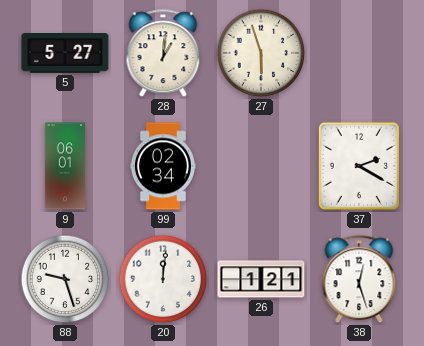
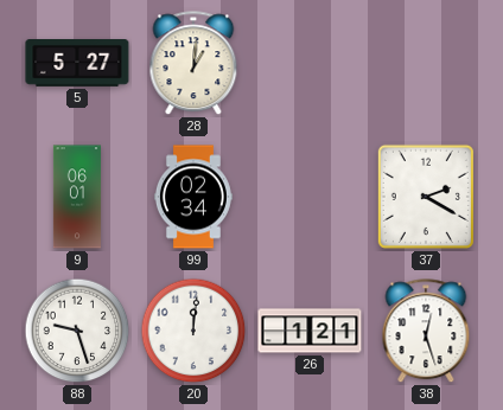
27: 5:57 -> none (261, 53)
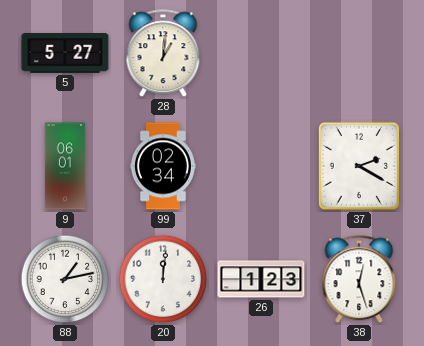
88: 9:27 -> 1:13 (65, 279)
26: 1:21 -> 1:23 (261, 279)
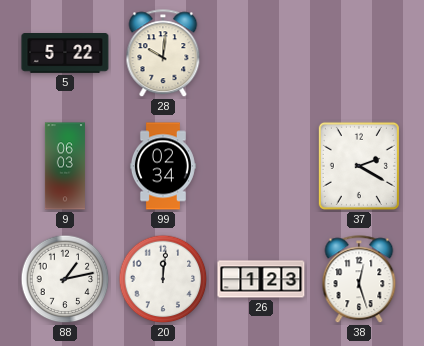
5: 5:27 -> 5:22 (65, 54)
28: 1:01 -> 10:01 (163, 54)
9: 06:01 -> 06:03 (65, 166)
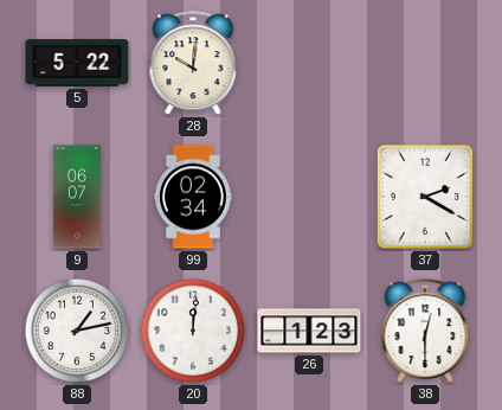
9: 06:03 -> 06:07 (77, 197)
38: 12:27 -> 12:30 (425, 332)
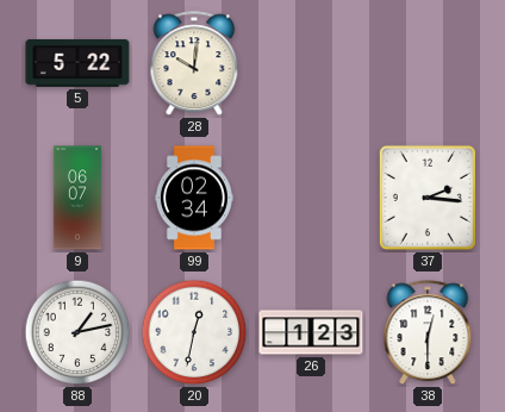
37: 2:20 -> 2:16 (428, 198)
20: 12:01 -> 12:32 (194, 332)
